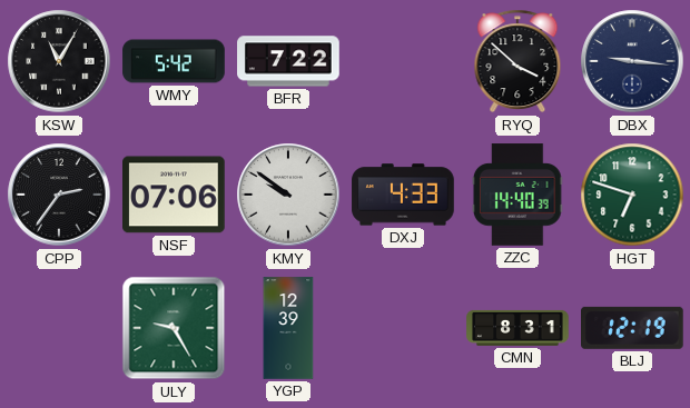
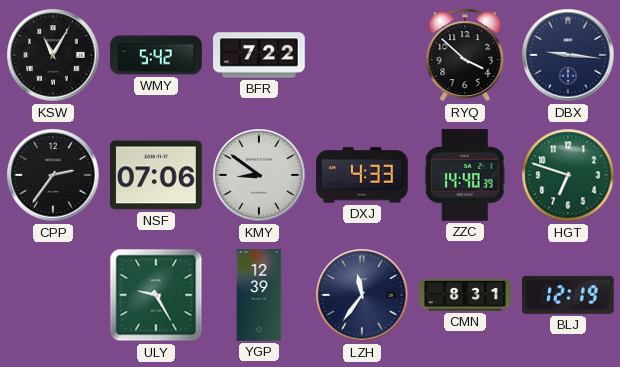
KMY: 9:51 -> 8:51 (259, 175)
LZH: none -> 11:36 (362, 295)
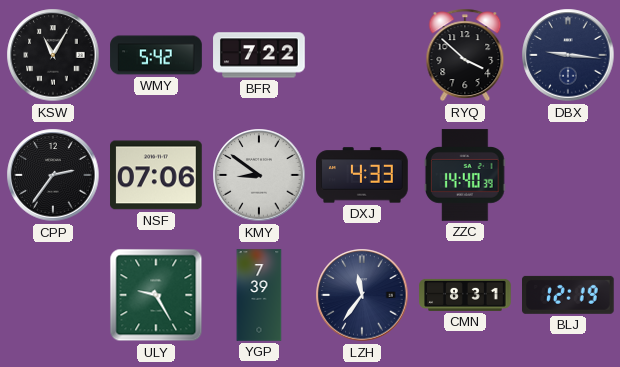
HGT: 6:48 -> none (568, 175)
YGP: 12:39 -> 7:39 (259, 295)
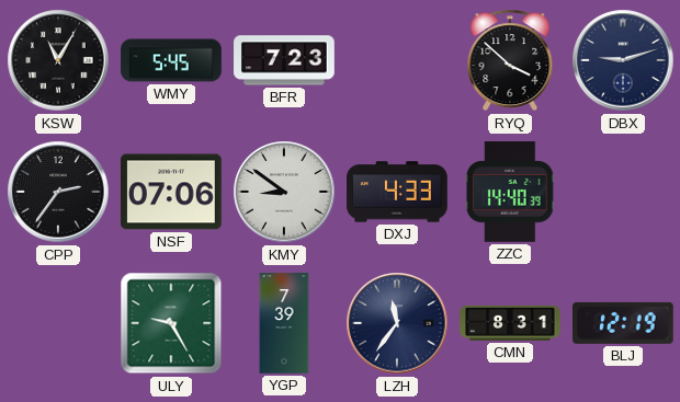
WMY: 5:42 -> 5:45 (171, 60)
BFR: 7:22 -> 7:23 (284, 60)
DBX: 9:16 -> 9:12 (623, 60)
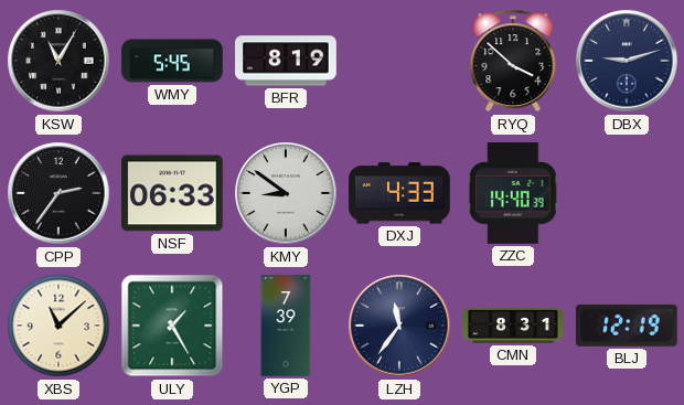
BFR: 7:23 -> 8:19 (286, 61)
NSF: 07:06 -> 06:33 (172, 193)
XBS: none -> 11:08 (58, 326)
ULY: 9:25 -> 1:25 (172, 326)
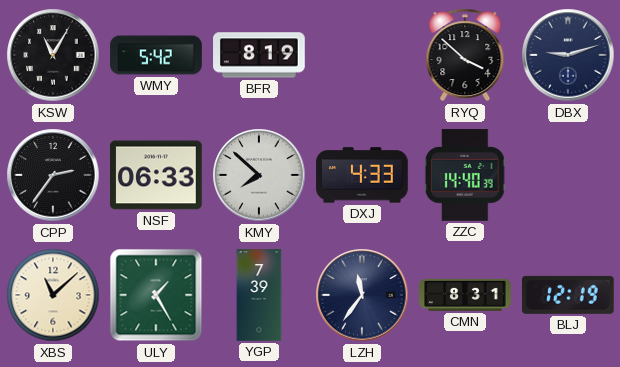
WMY: 5:45 -> 5:42 (156, 55)
KMY: 8:51 -> 7:52 (259, 175)
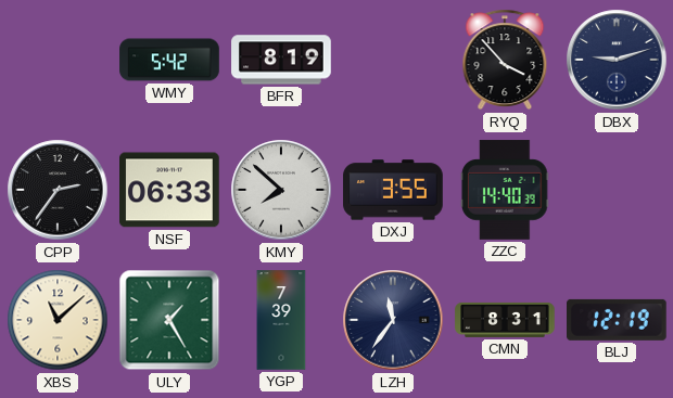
KSW: 11:05 -> none (53, 55)
RYQ: 3:52 -> 3:53 (505, 60)
DXJ: 4:33 -> 3:55 (393, 190)
